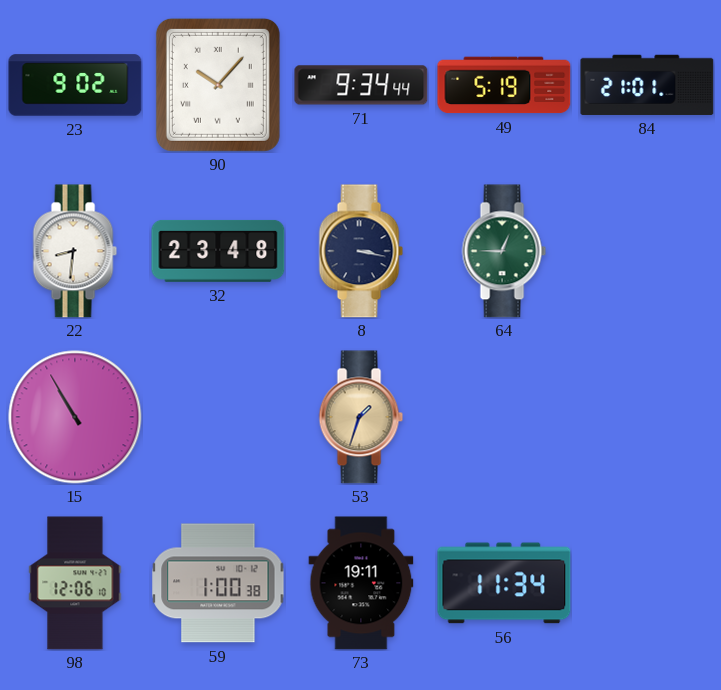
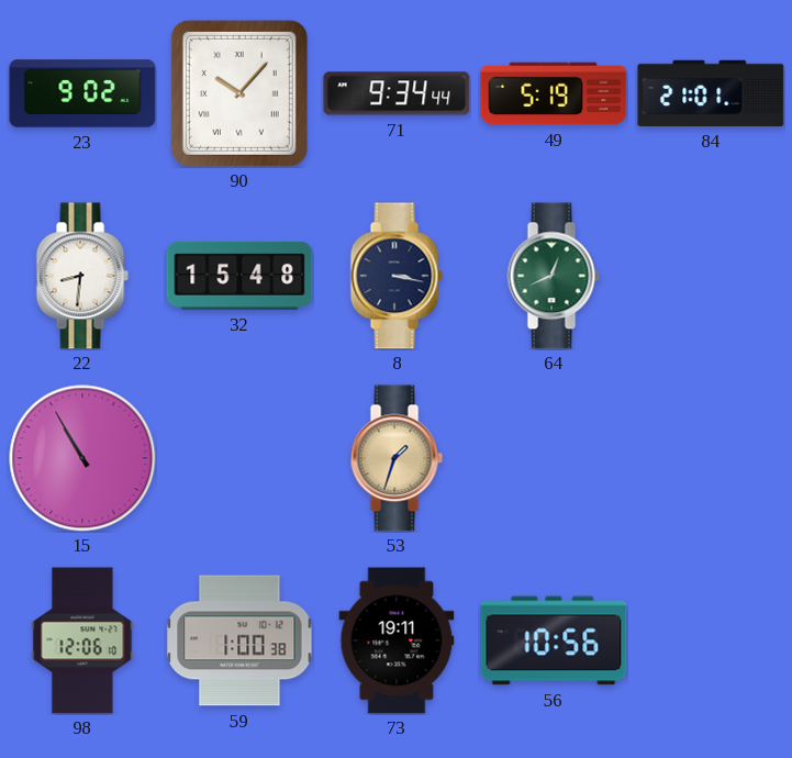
32: 23:48 -> 15:48 (239, 276)
64: 12:45 -> 12:41 (554, 276)
56: 11:34 -> 10:56 (554, 640)
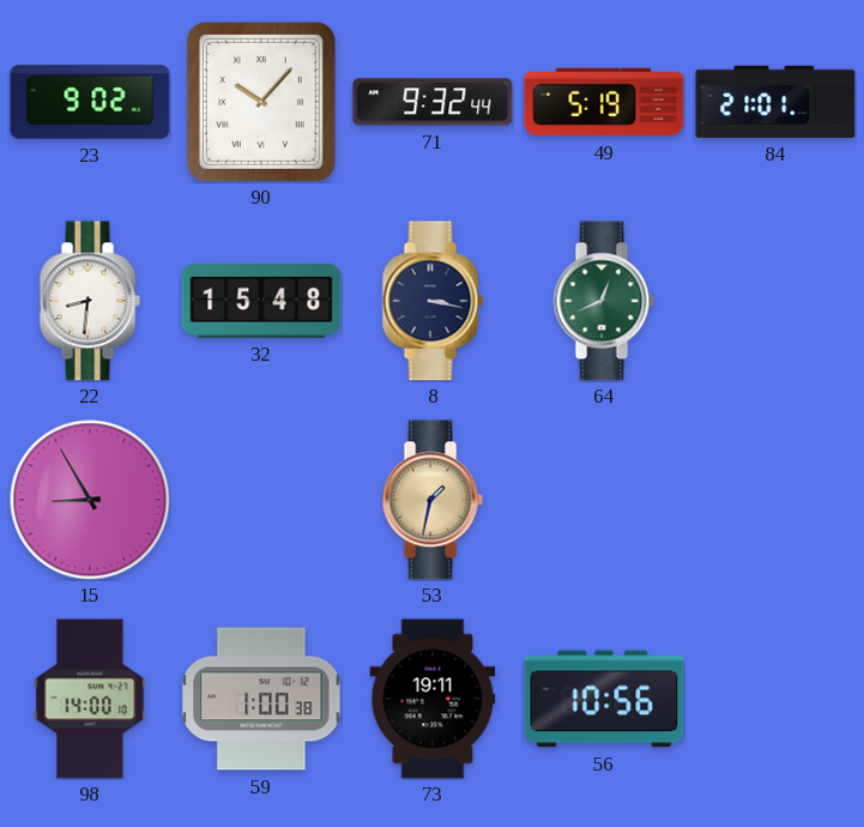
71: 9:34 -> 9:32 (433, 102)
15: 10:55 -> 8:55 (90, 500)
53: 1:33 -> 1:32 (433, 500)
98: 12:06 -> 14:00 (90, 699)
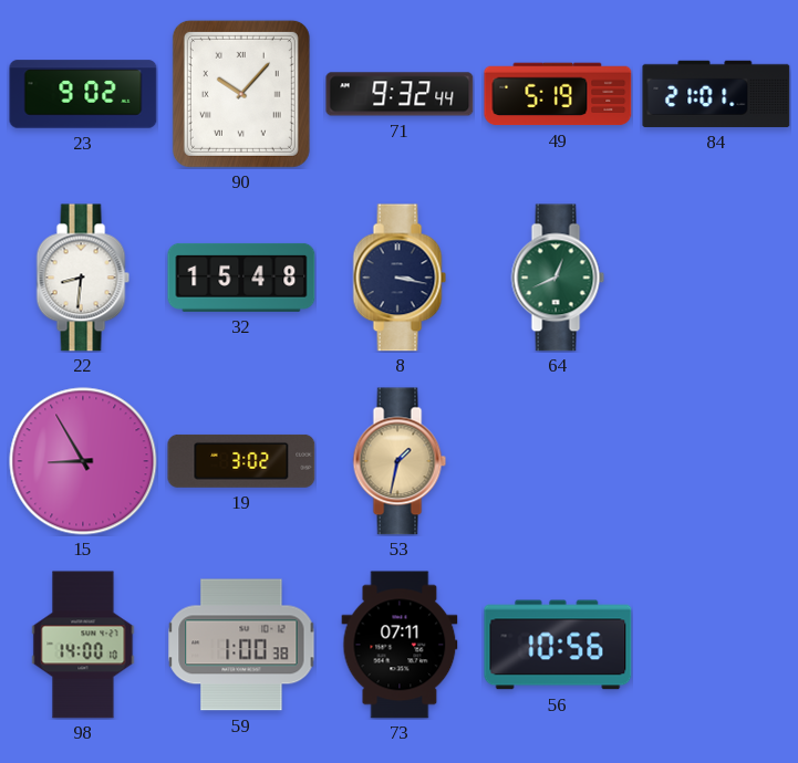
19: none -> 3:02 (241, 461)
73: 19:11 -> 07:11 (400, 645)
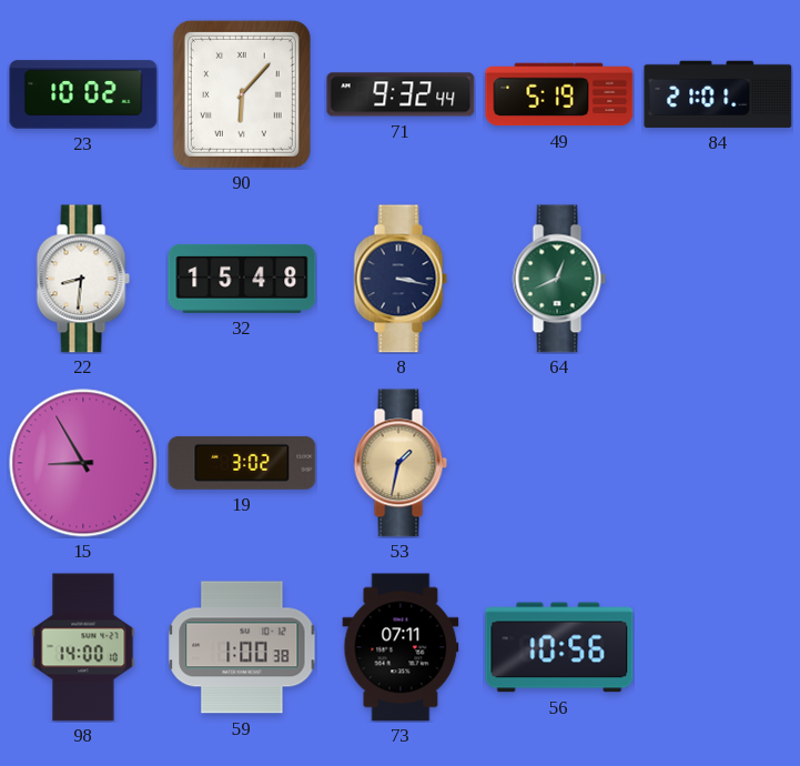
23: 9:02 -> 10:02 (83, 94)
90: 10:07 -> 6:07 (242, 94)
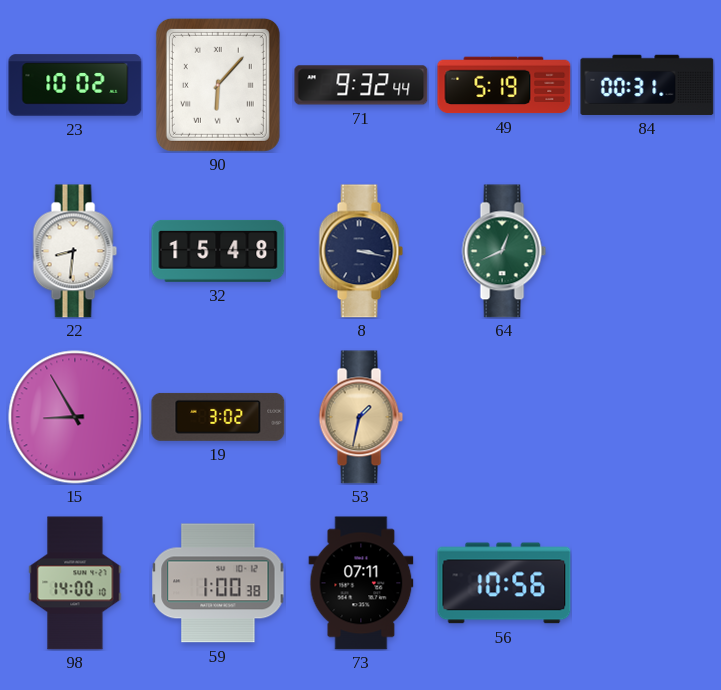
84: 21:01 -> 00:31 (647, 85)
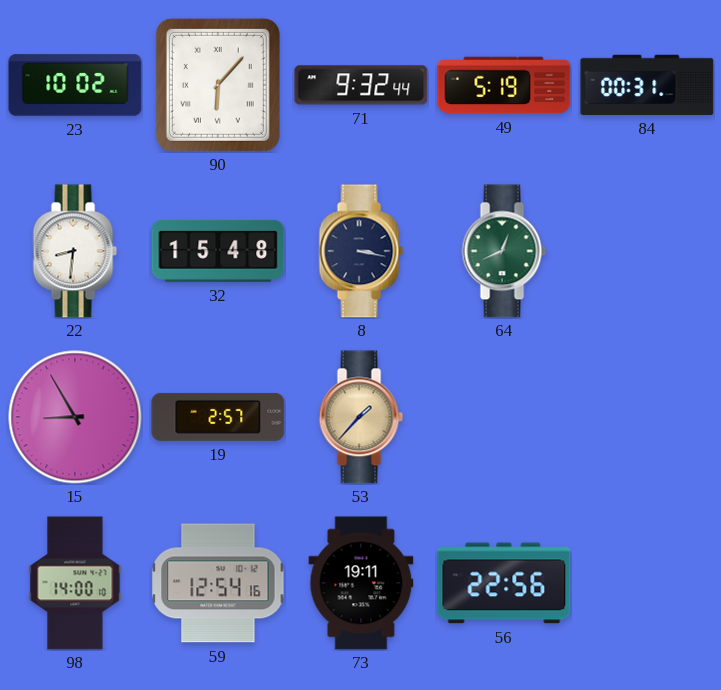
19: 3:02 -> 2:57 (218, 417)
53: 1:32 -> 1:37 (361, 417)
59: 1:00 -> 12:54 (218, 583)
73: 07:11 -> 19:11 (361, 583)
56: 10:56 -> 22:56 (504, 583)
